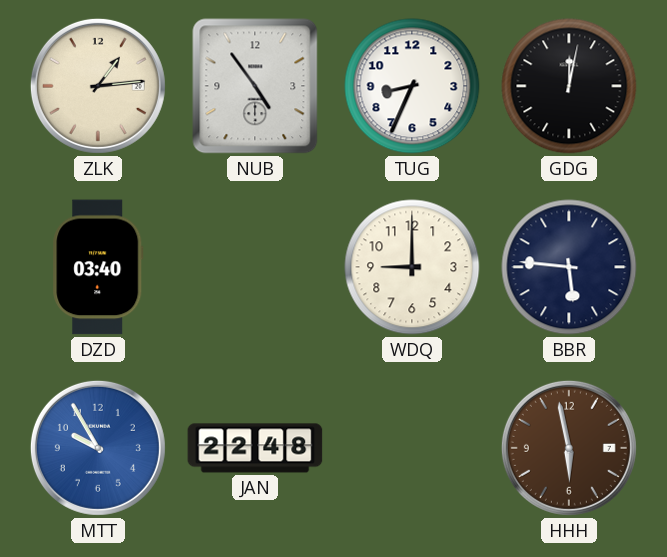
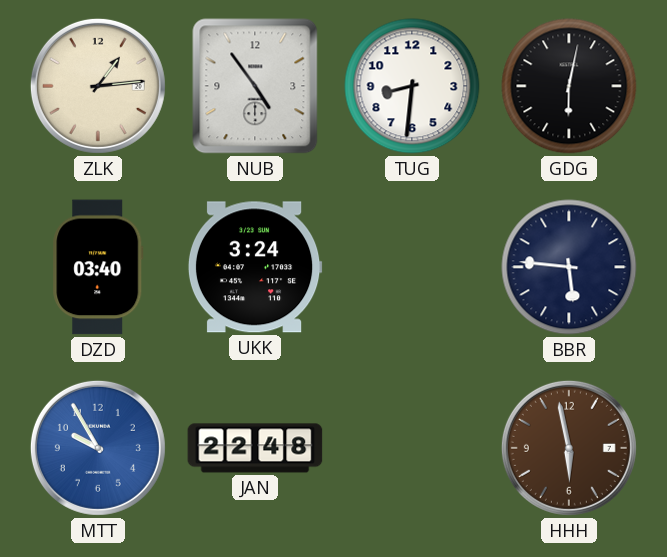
TUG: 8:34 -> 8:31 (412, 86)
GDG: 12:02 -> 6:02 (569, 86)
UKK: none -> 3:24 (255, 267)
WDQ: 9:00 -> none (412, 267)
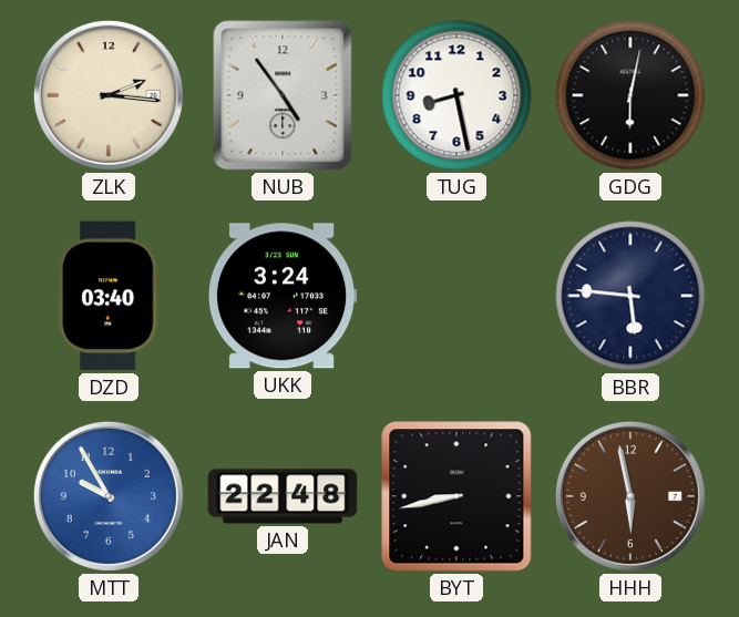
ZLK: 1:14 -> 2:16 (109, 95)
TUG: 8:31 -> 8:28 (456, 95)
BYT: none -> 8:43 (456, 496)
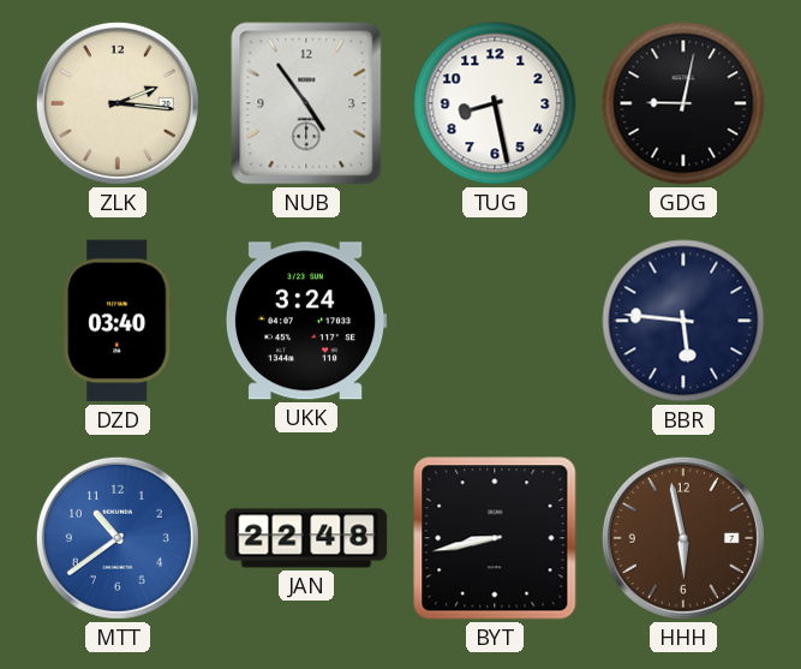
GDG: 6:02 -> 9:02 (683, 103)
MTT: 9:55 -> 10:39 (118, 538)
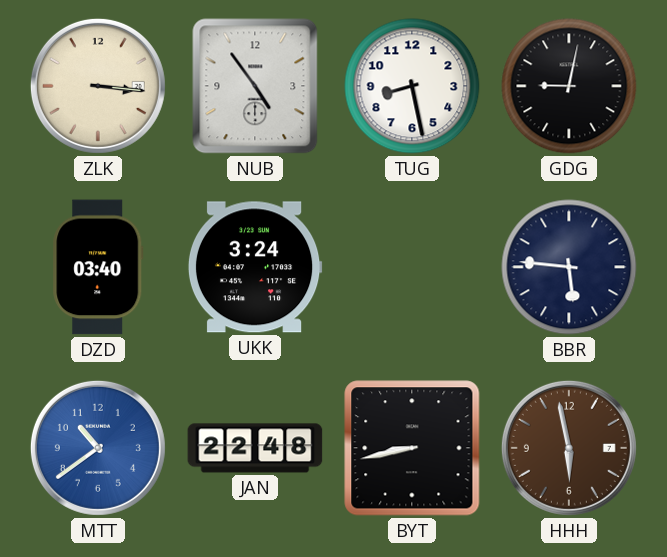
ZLK: 2:16 -> 3:16 (98, 86)
